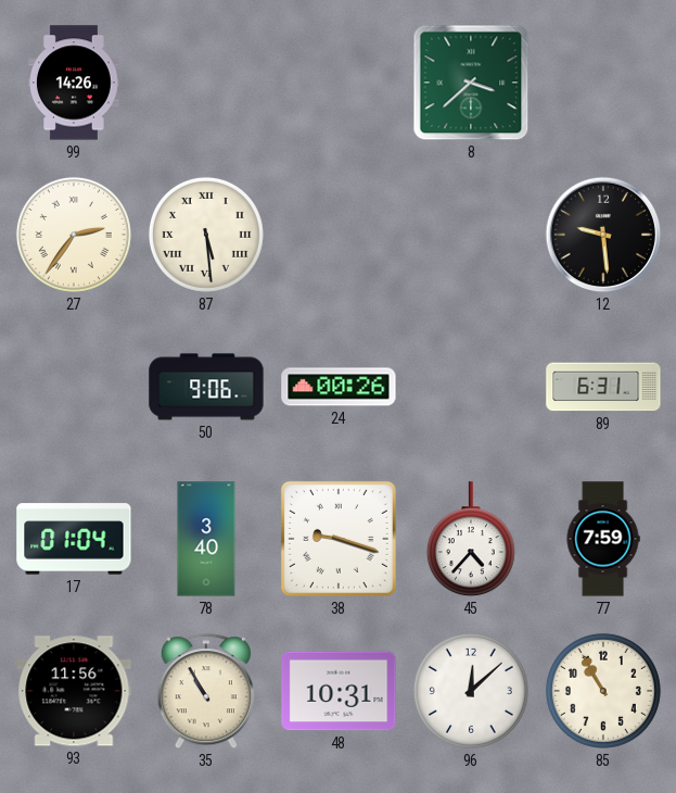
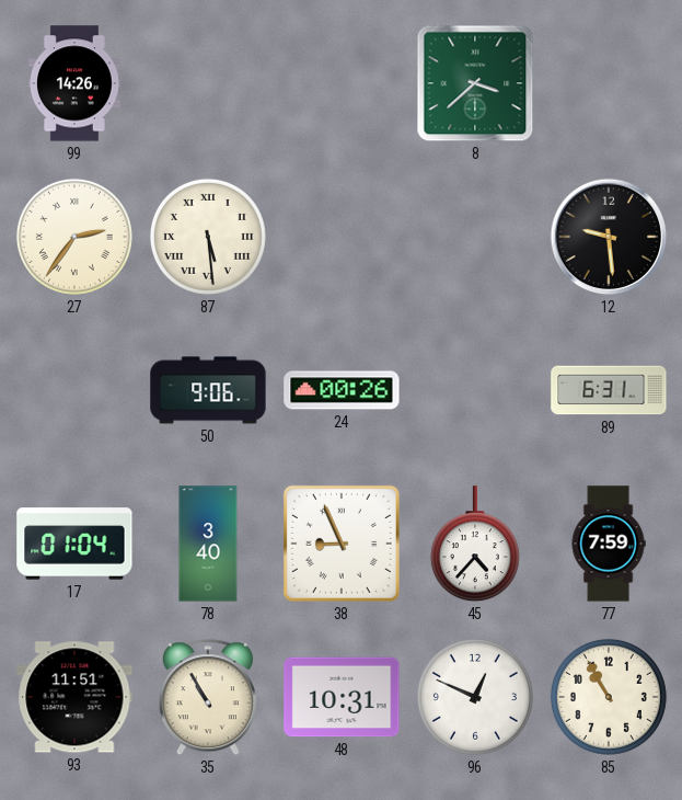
38: 9:18 -> 8:56 (342, 544)
93: 11:56 -> 11:51 (74, 697)
96: 12:08 -> 12:49 (475, 697)
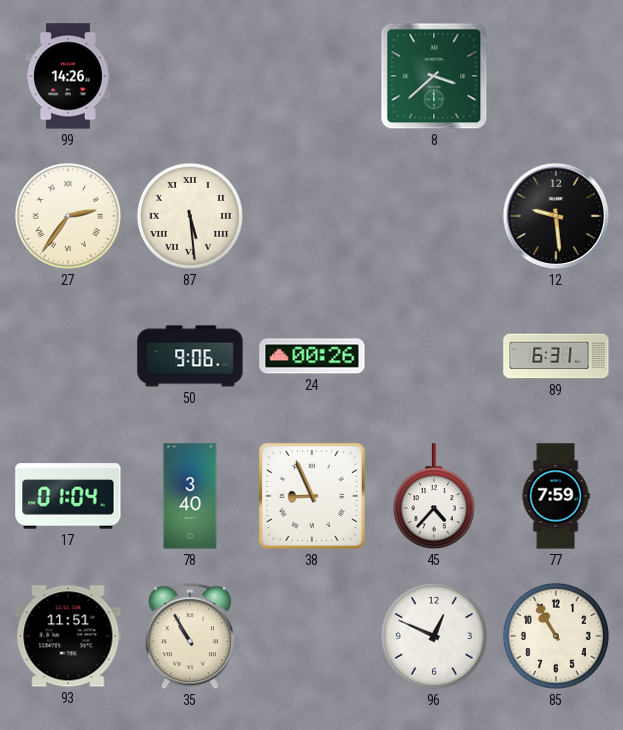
48: 10:31 -> none (342, 697)
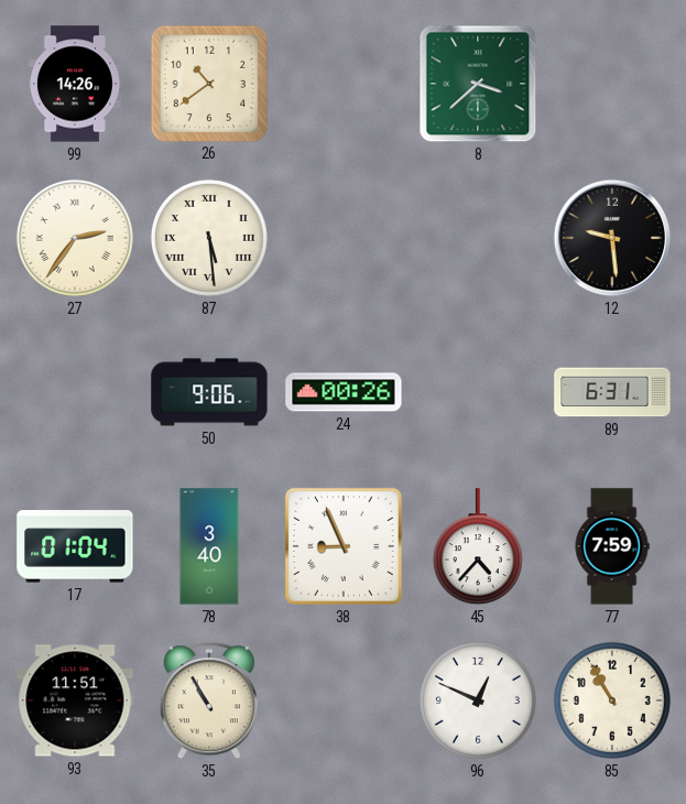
26: none -> 10:39 (208, 83)
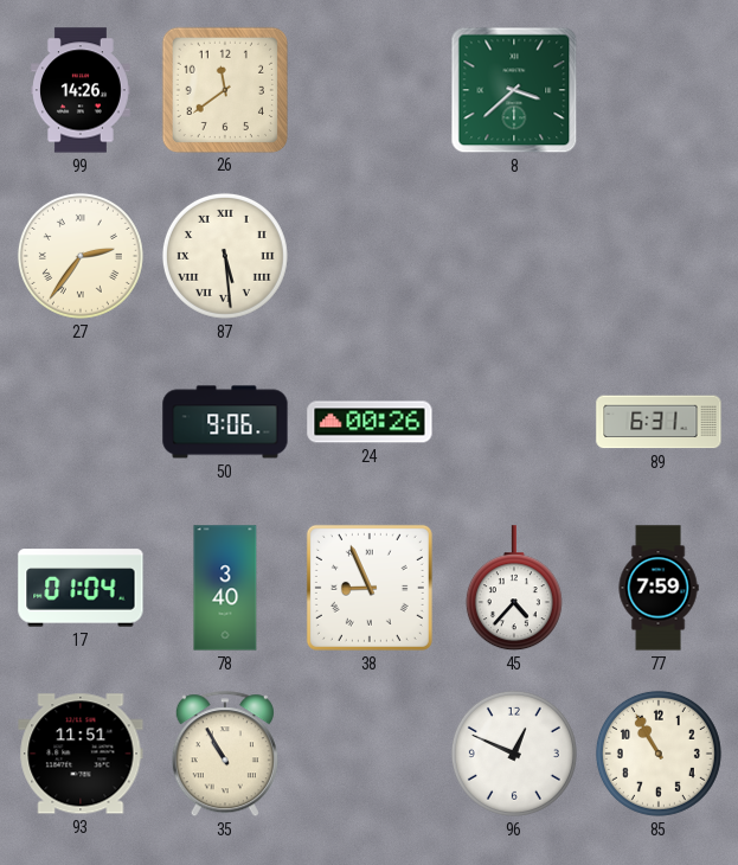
26: 10:39 -> 11:39 (224, 89)
12: 9:29 -> none (612, 238)
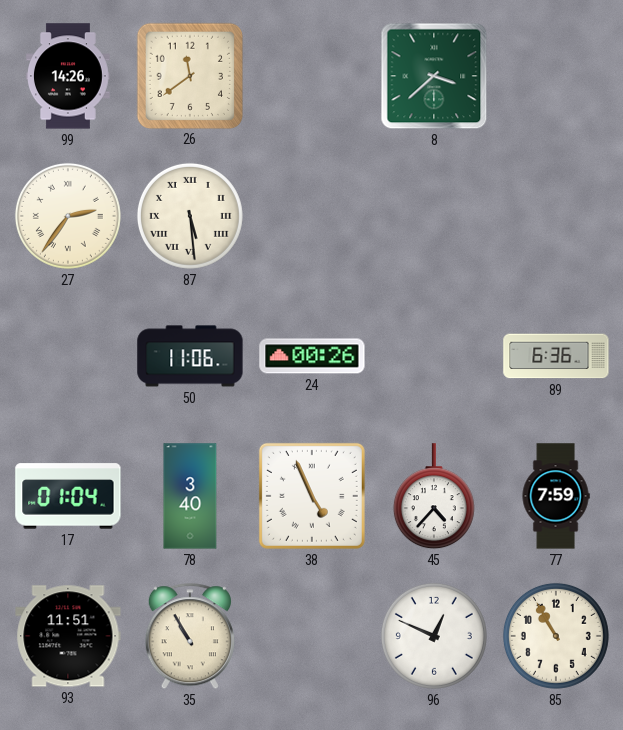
50: 9:06 -> 11:06 (190, 356)
89: 6:31 -> 6:36 (556, 356)
38: 8:56 -> 4:56 (312, 496)
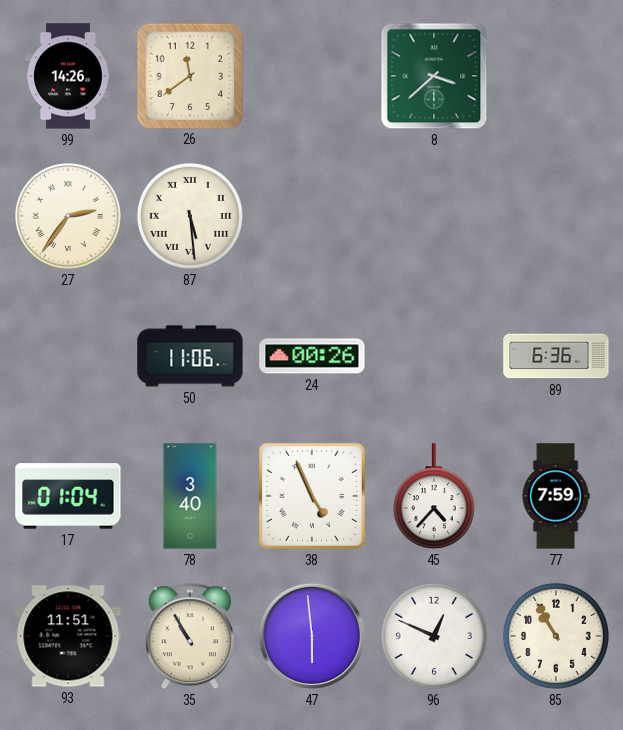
47: none -> 5:59 (312, 636)
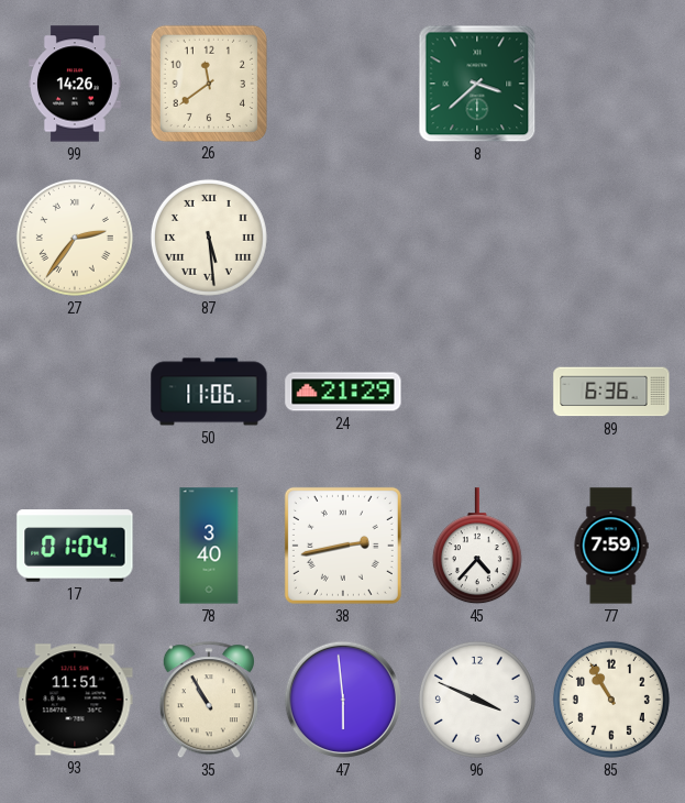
24: 00:26 -> 21:29 (343, 392)
38: 4:56 -> 2:43 (343, 546)
96: 12:49 -> 3:49 (477, 700)
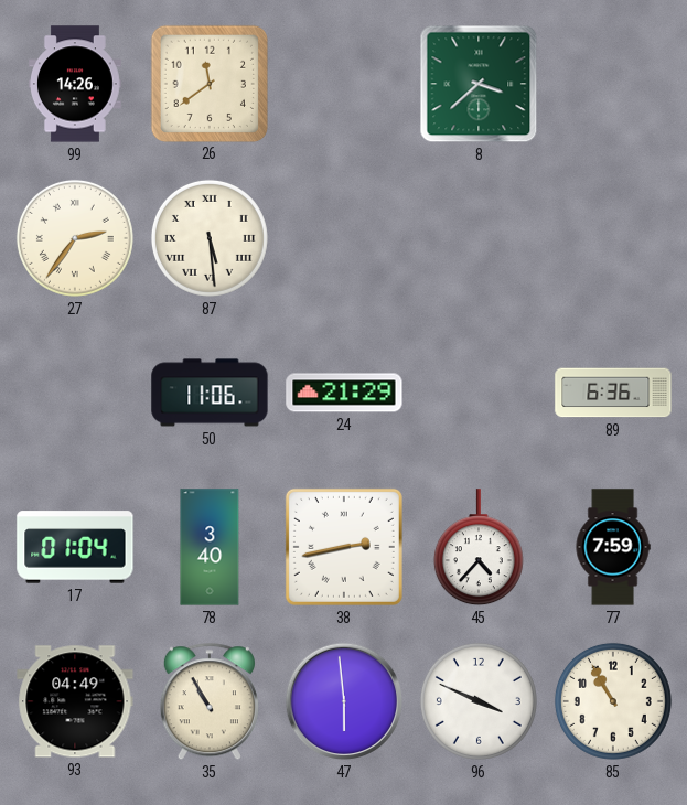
93: 11:51 -> 04:49 (75, 701)
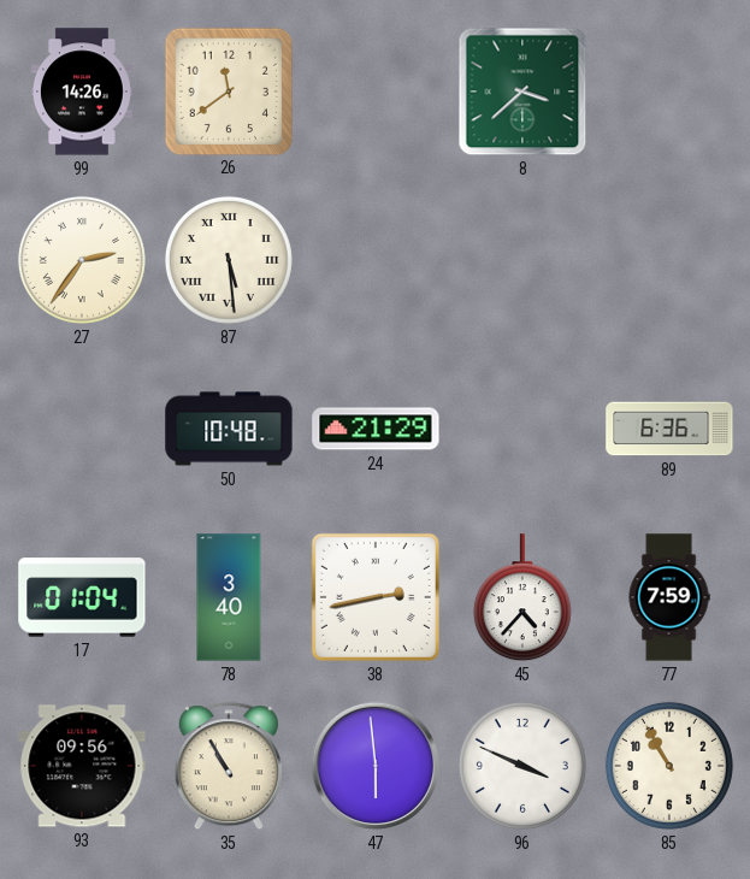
50: 11:06 -> 10:48 (229, 429)
93: 04:49 -> 09:56 (82, 766)
